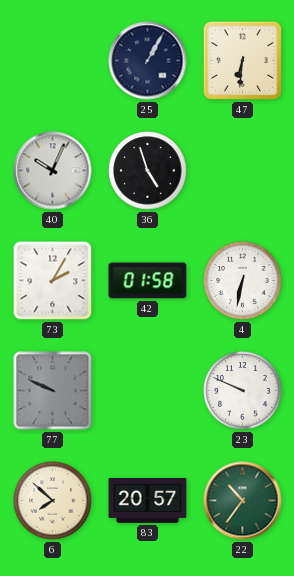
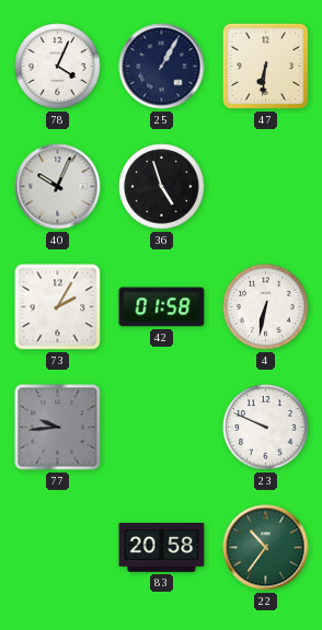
78: none -> 4:04 (58, 67)
77: 9:49 -> 9:44 (58, 428)
6: 7:52 -> none (53, 501)
83: 20:57 -> 20:58 (162, 548)
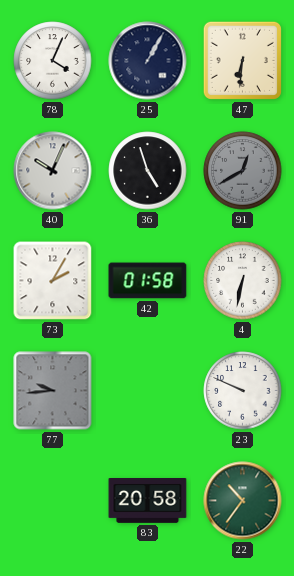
91: none -> 12:40 (243, 171)
